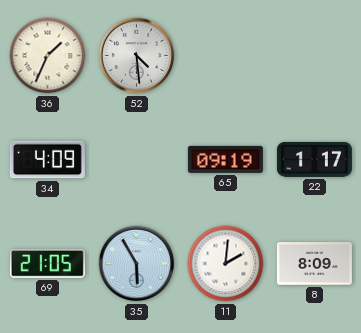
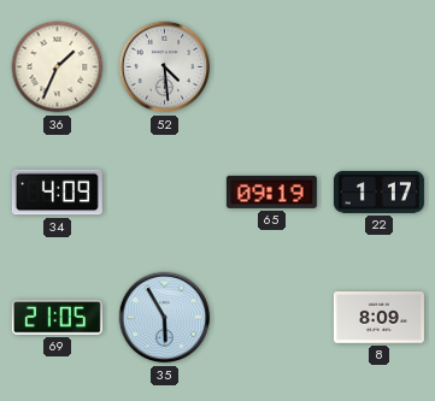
11: 2:01 -> none (226, 264)
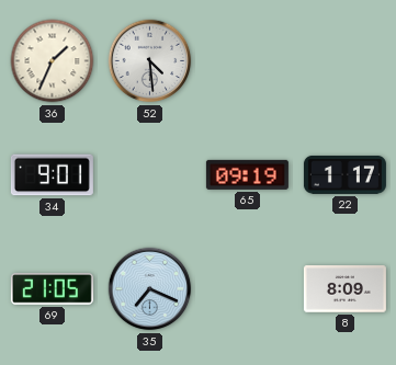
34: 4:09 -> 9:01 (52, 175)
35: 5:55 -> 7:19 (150, 289)
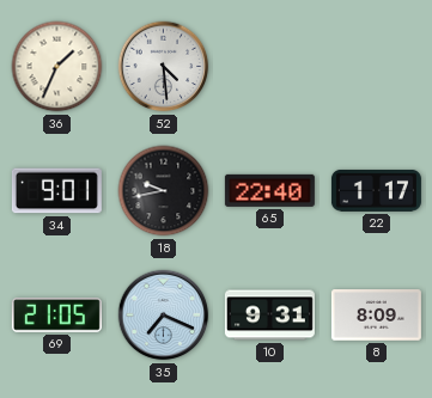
18: none -> 9:43 (164, 191)
65: 09:19 -> 22:40 (269, 190)
10: none -> 9:31 (269, 316)
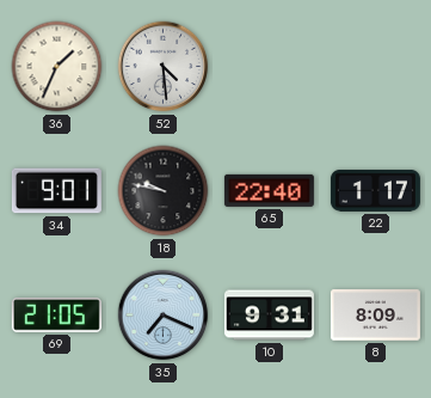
18: 9:43 -> 9:47 (164, 191)
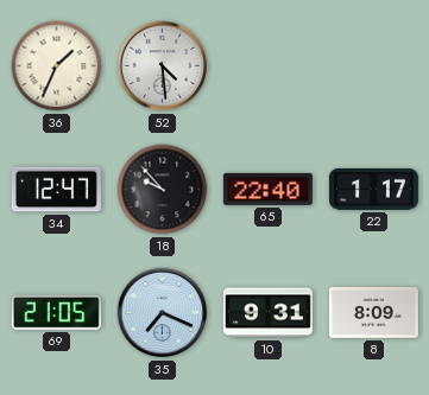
34: 9:01 -> 12:47 (56, 190)
18: 9:47 -> 9:53 (163, 190)
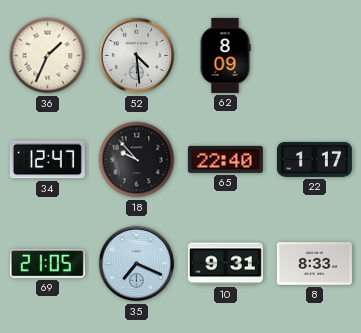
62: none -> 8:09 (225, 55)
8: 8:09 -> 8:33 (314, 264)
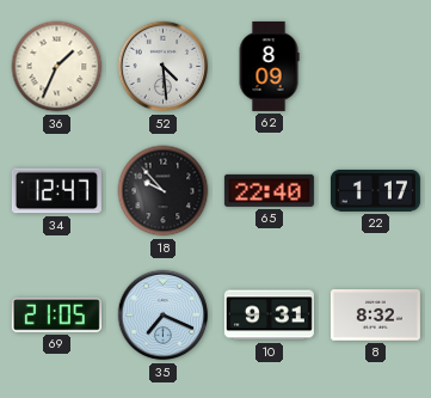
8: 8:33 -> 8:32 (375, 316)
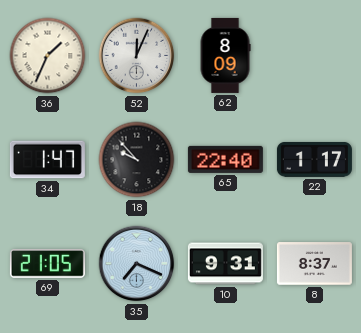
52: 4:29 -> 12:04 (137, 56)
34: 12:47 -> 1:47 (47, 160)
8: 8:32 -> 8:37 (314, 264)
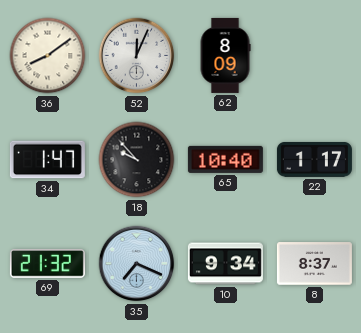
36: 1:34 -> 8:09 (48, 56)
65: 22:40 -> 10:40 (225, 159)
69: 21:05 -> 21:32 (47, 264)
10: 9:31 -> 9:34 (225, 264)
